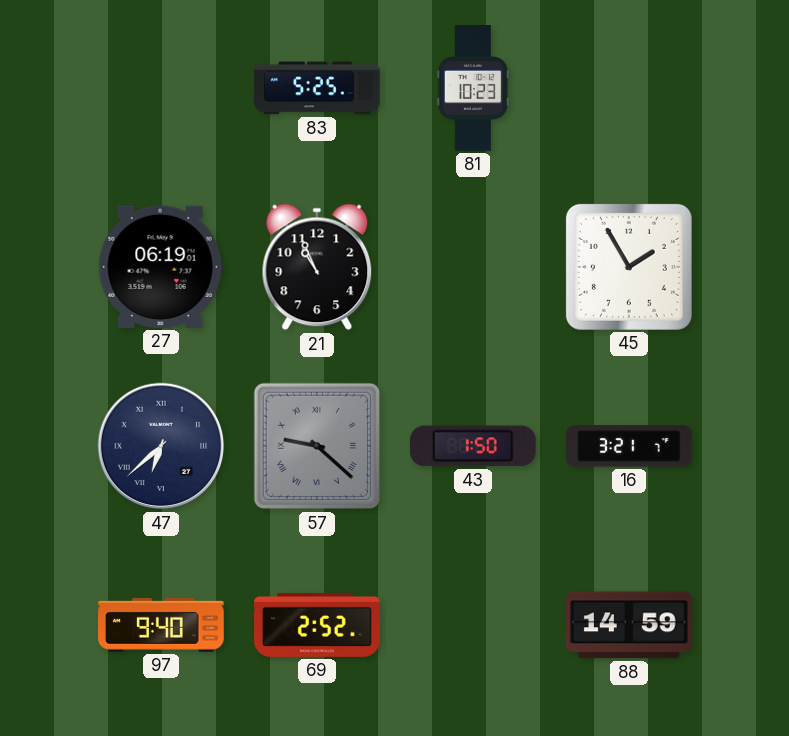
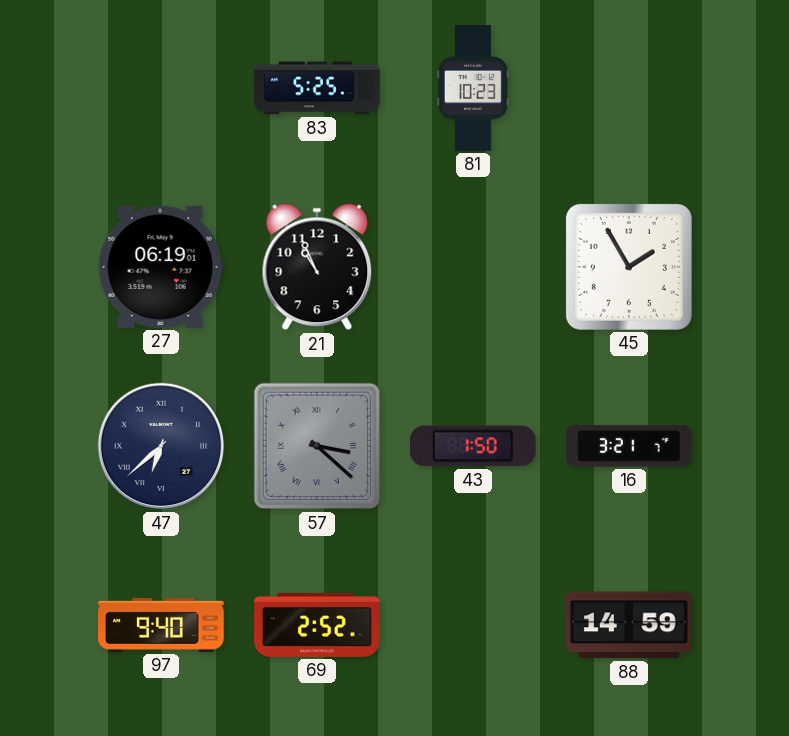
57: 9:22 -> 3:22 (317, 446)
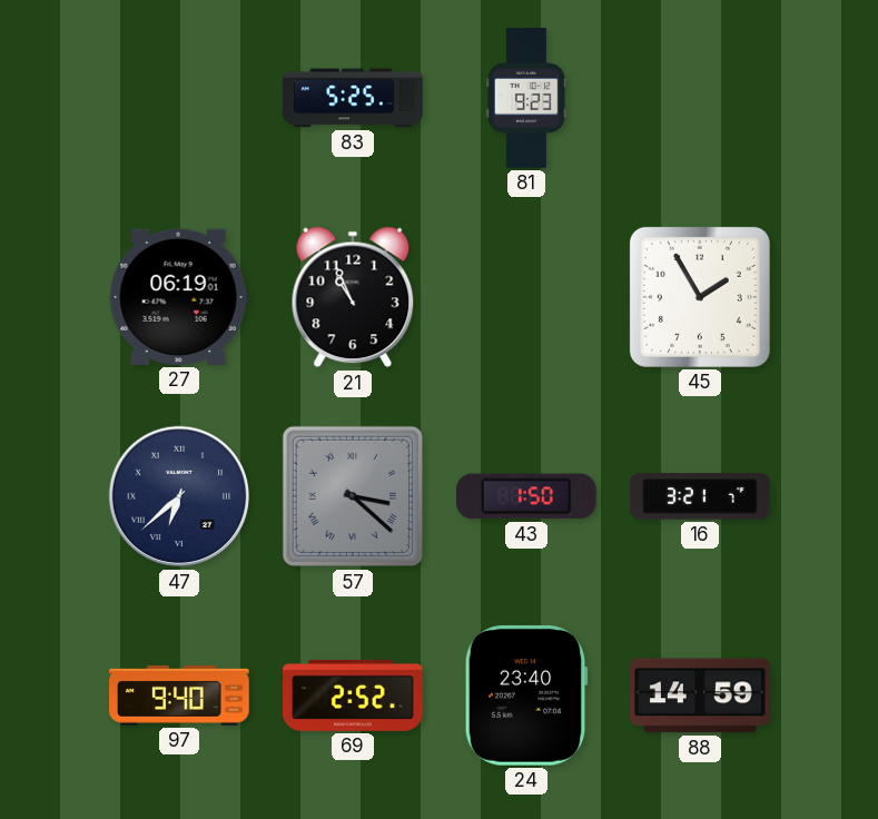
81: 10:23 -> 9:23 (526, 98)
24: none -> 23:40 (526, 695)
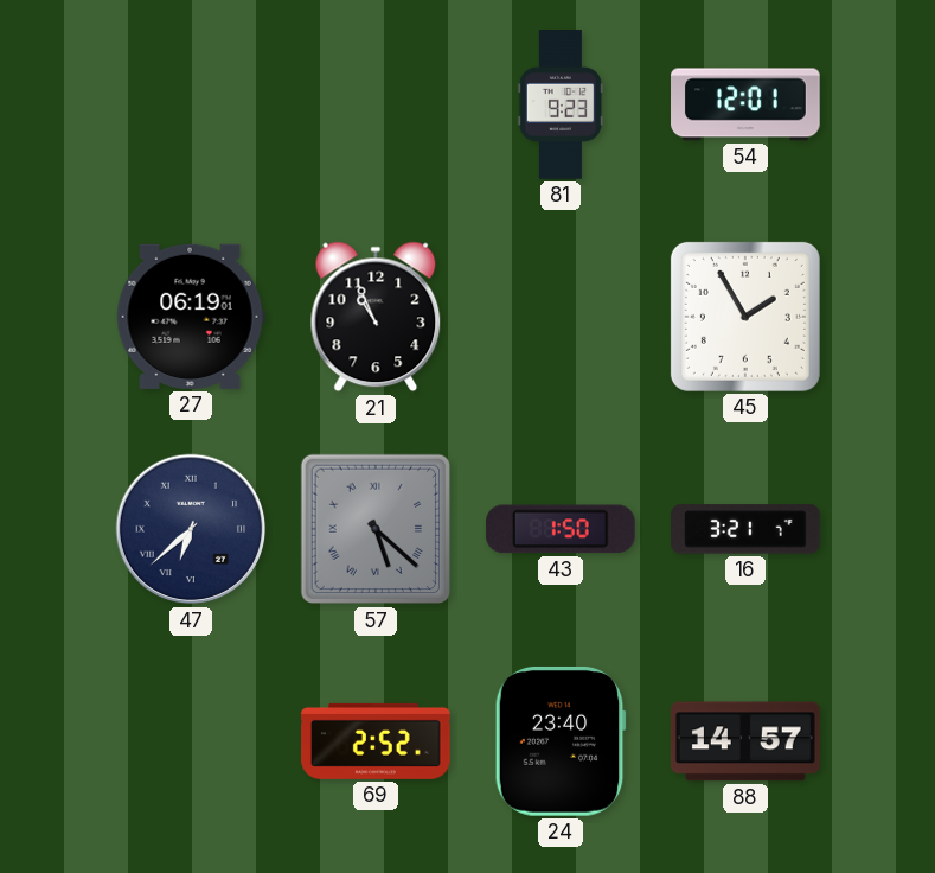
83: 5:25 -> none (353, 98)
54: none -> 12:01 (747, 104)
57: 3:22 -> 5:22 (376, 529)
97: 9:40 -> none (179, 695)
88: 14:59 -> 14:57 (747, 741)
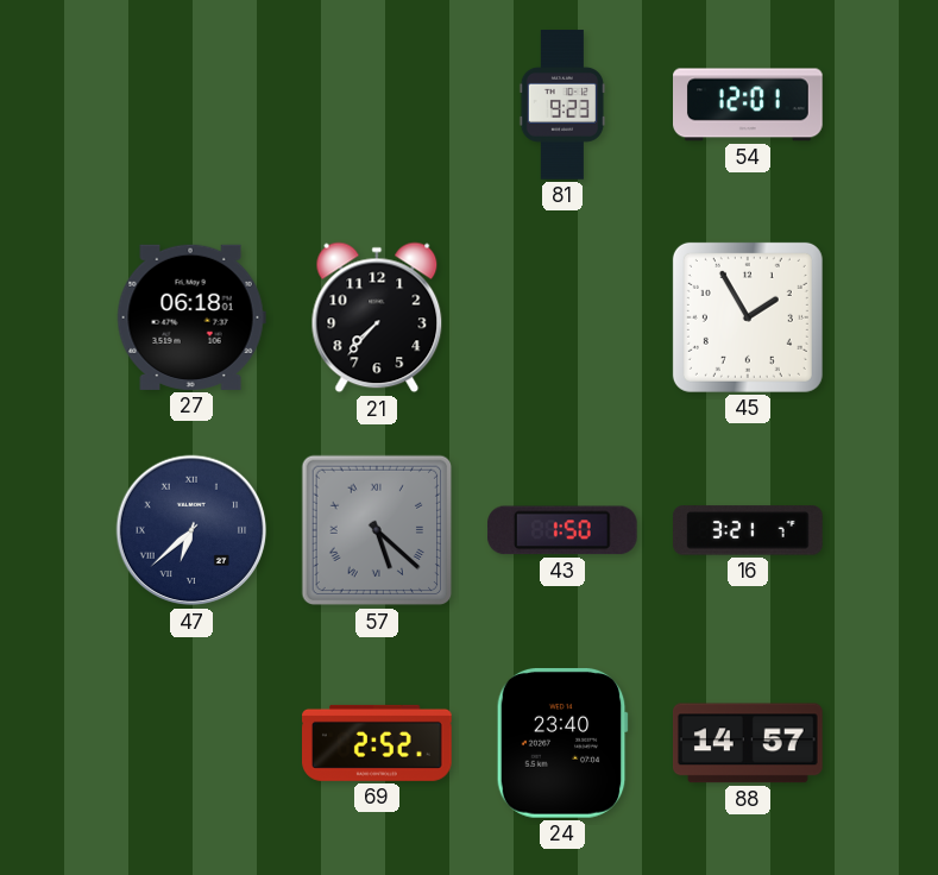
27: 06:19 -> 06:18 (191, 317)
21: 10:56 -> 7:37 (377, 317)
